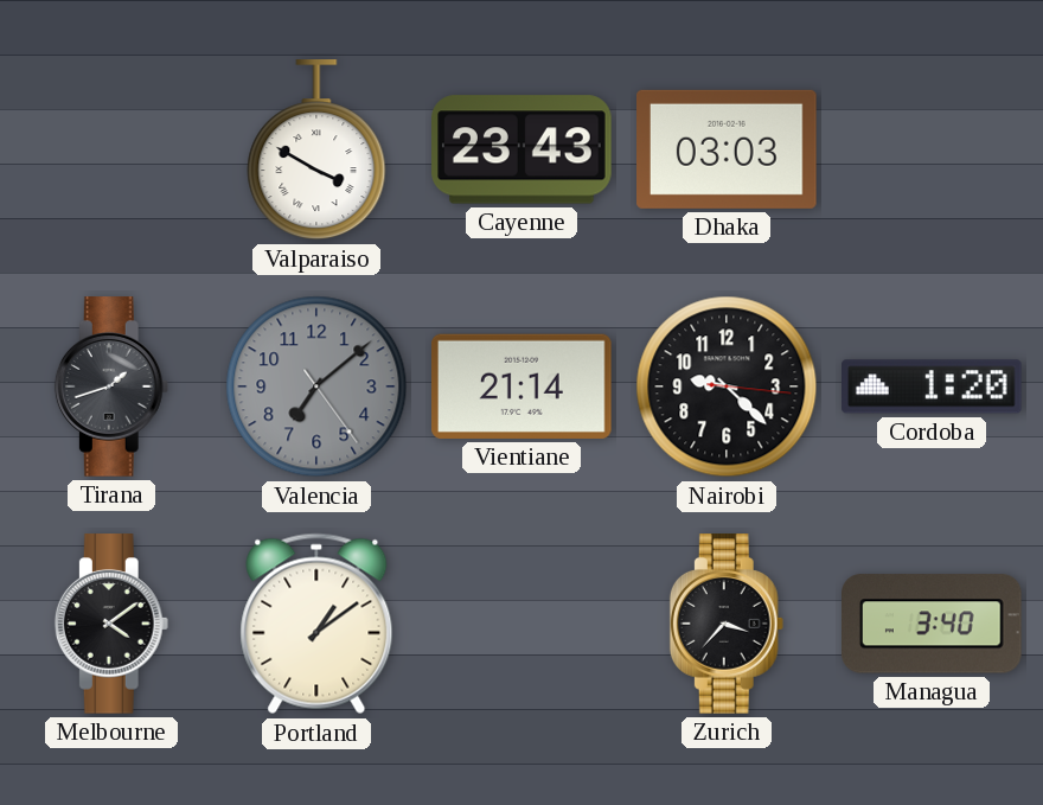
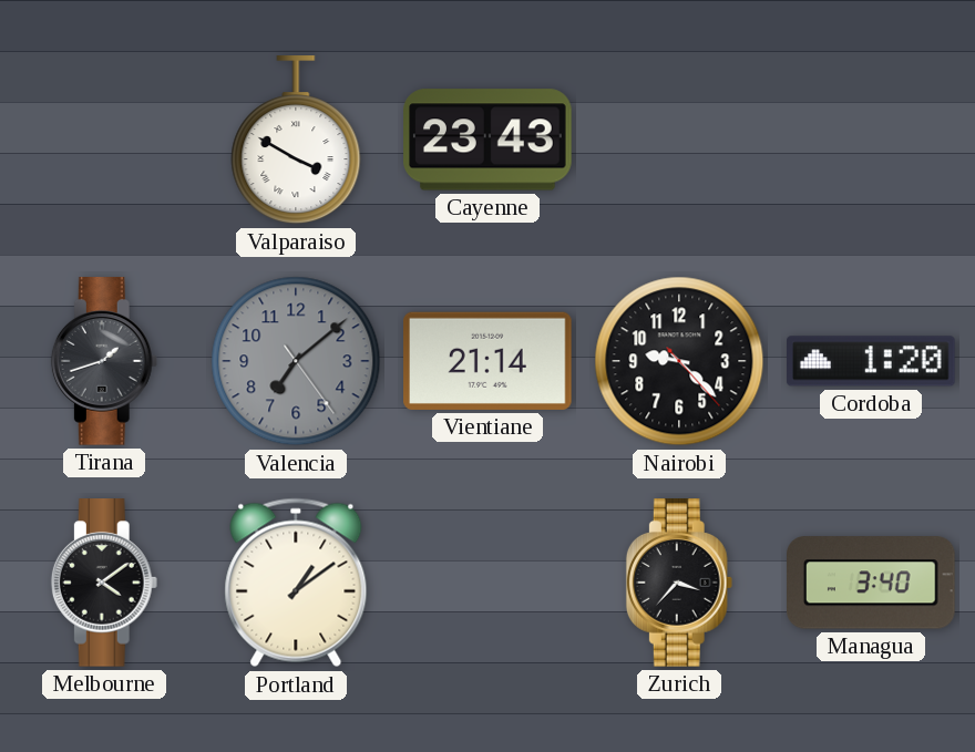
Dhaka: 03:03 -> none (728, 149)
Nairobi: 9:22:16 -> 9:22:23 (679, 361)
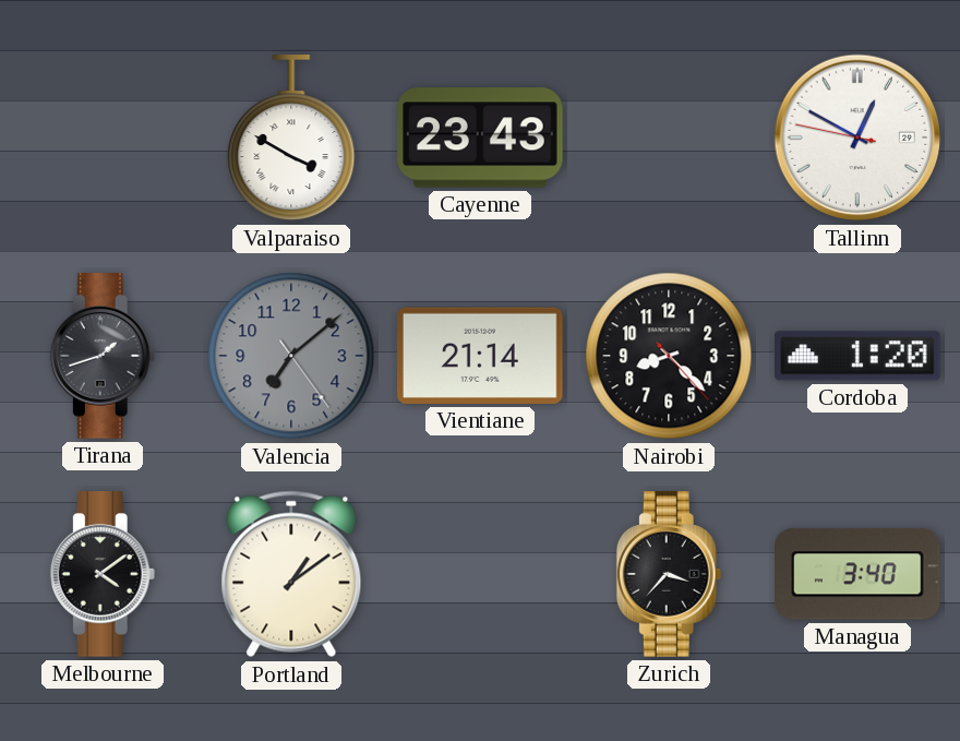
Tallinn: none -> 12:49 (857, 138)
Nairobi: 9:22 -> 8:22 (669, 356)
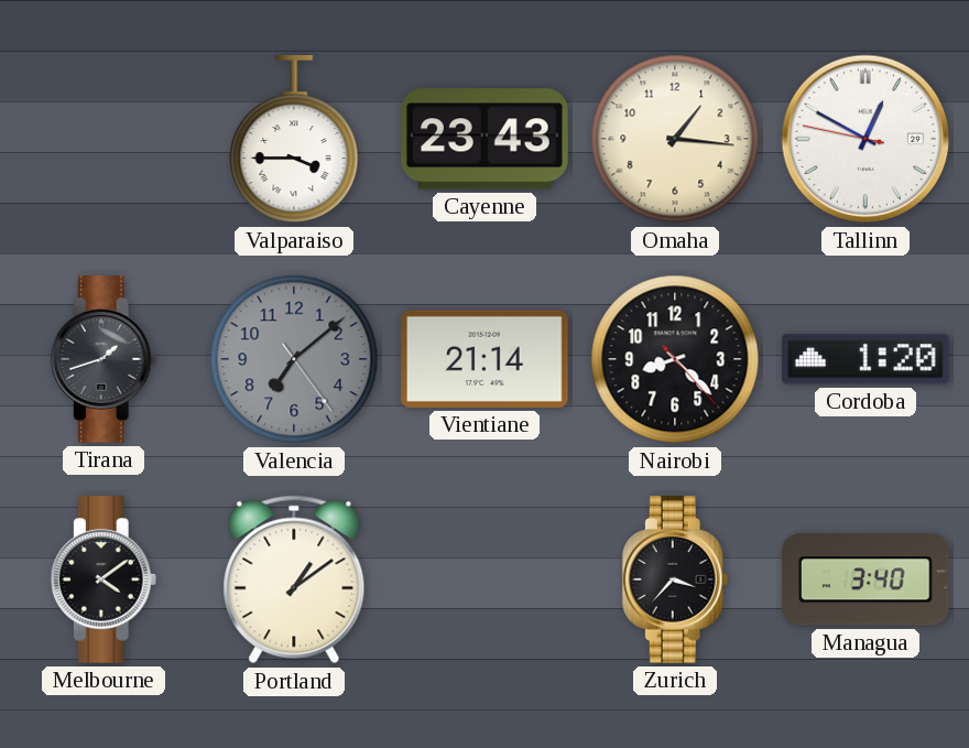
Valparaiso: 3:50 -> 3:45 (294, 140)
Omaha: none -> 1:16 (675, 139)
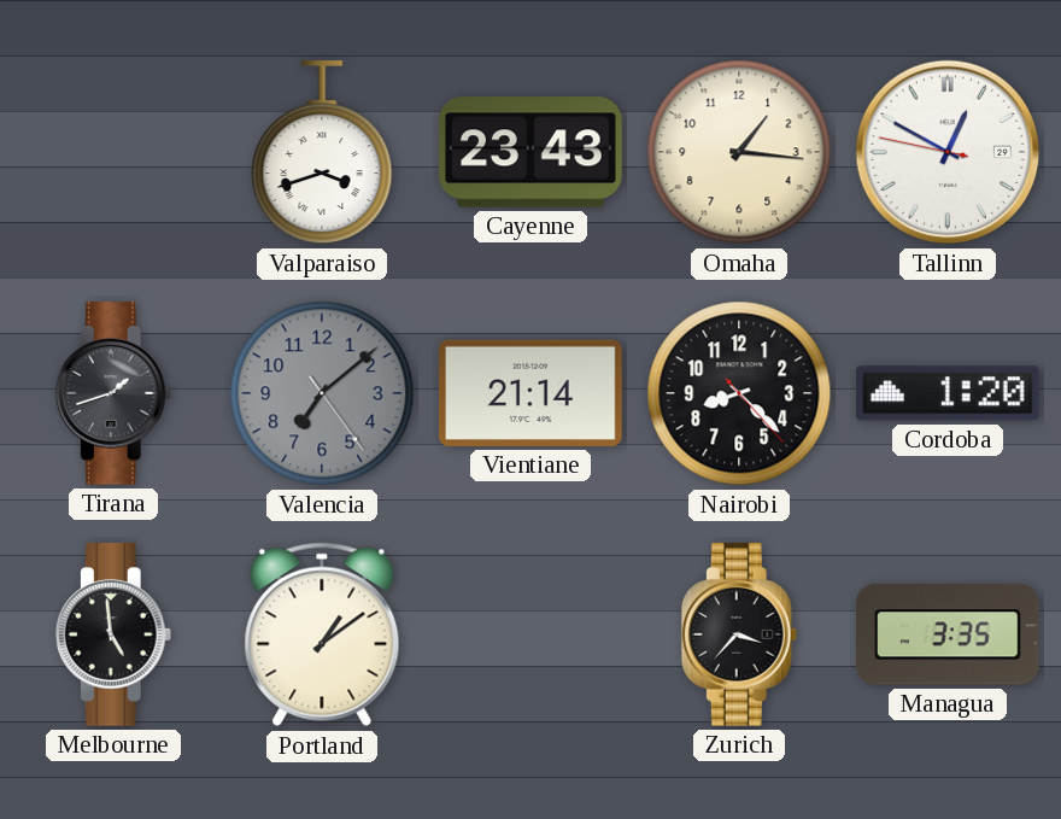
Valparaiso: 3:45 -> 3:42 (322, 153)
Melbourne: 4:09 -> 4:59 (113, 634)
Managua: 3:40 -> 3:35 (949, 634)
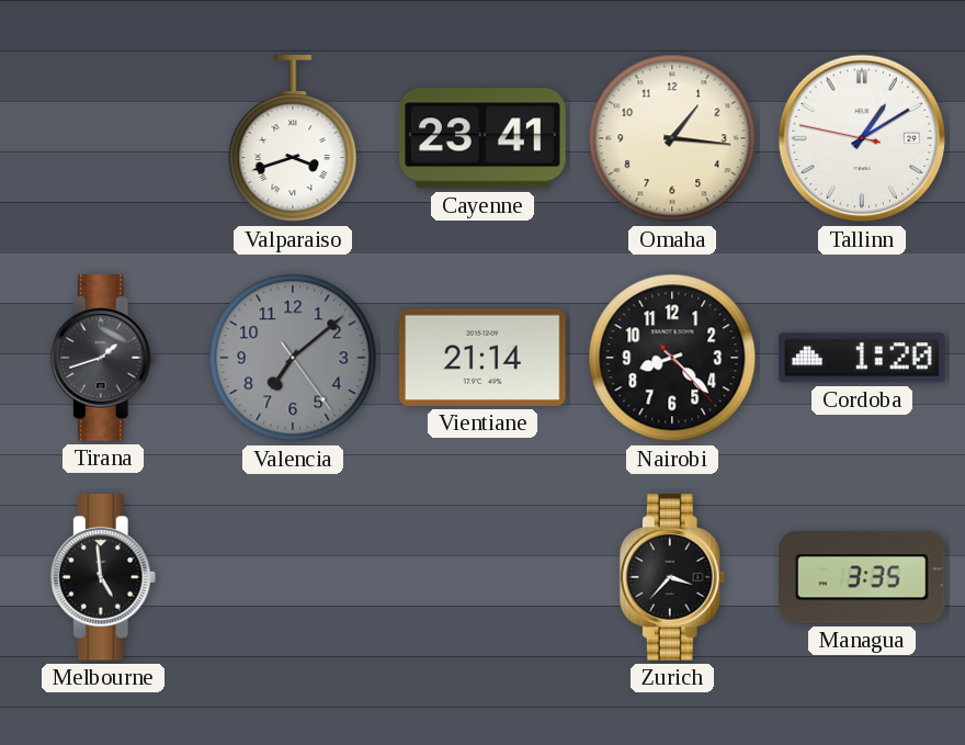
Cayenne: 23:43 -> 23:41 (483, 138)
Tallinn: 12:49 -> 1:09 (862, 138)
Portland: 1:09 -> none (322, 634)
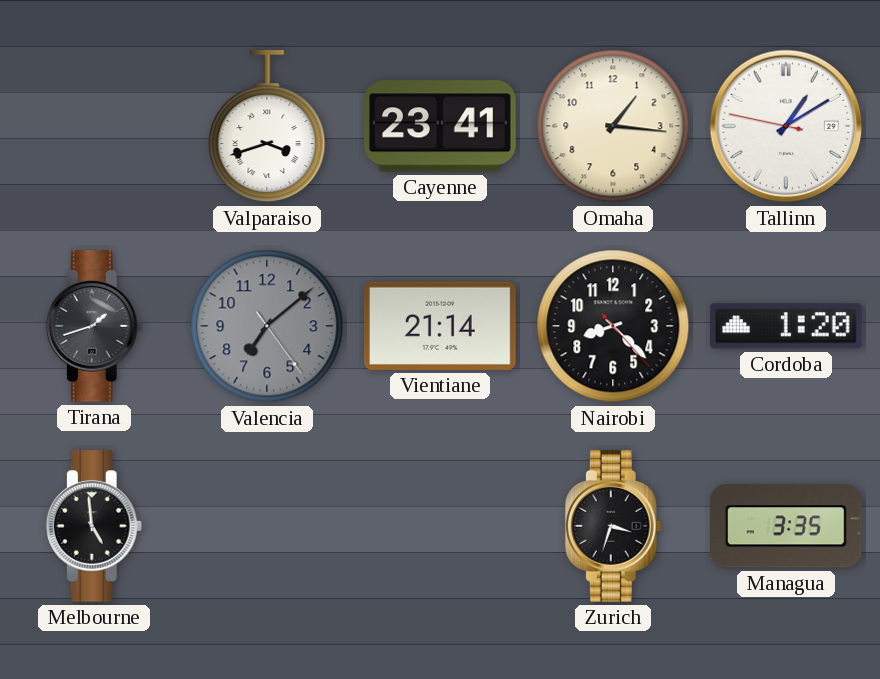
Zurich: 3:37 -> 3:33 (613, 526)
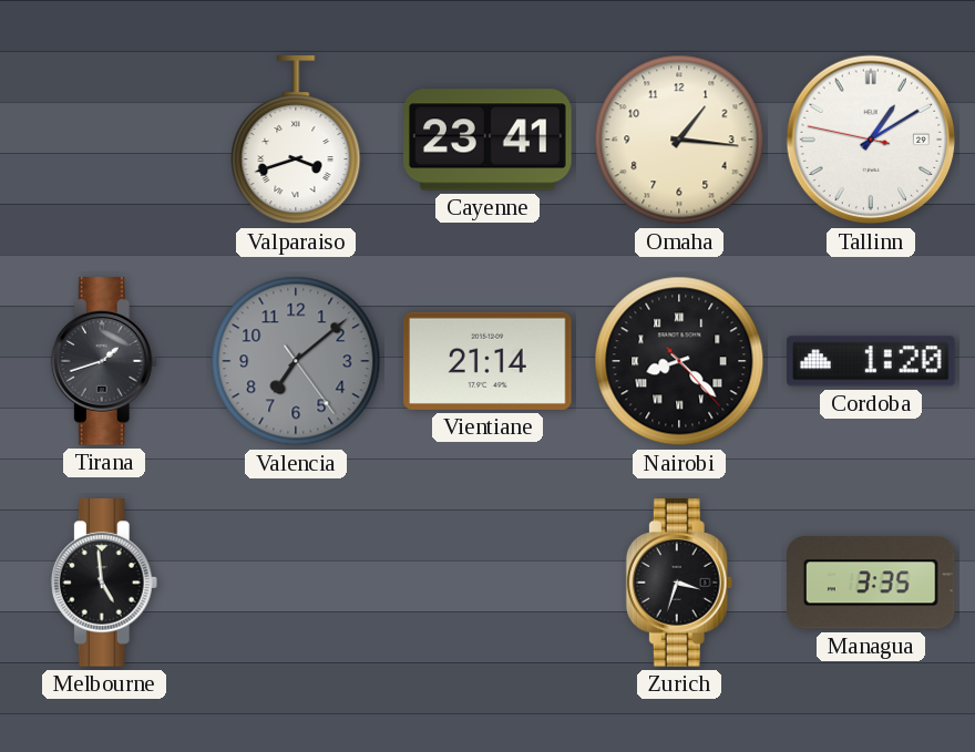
Nairobi numerals: Arabic -> Roman (679, 361)
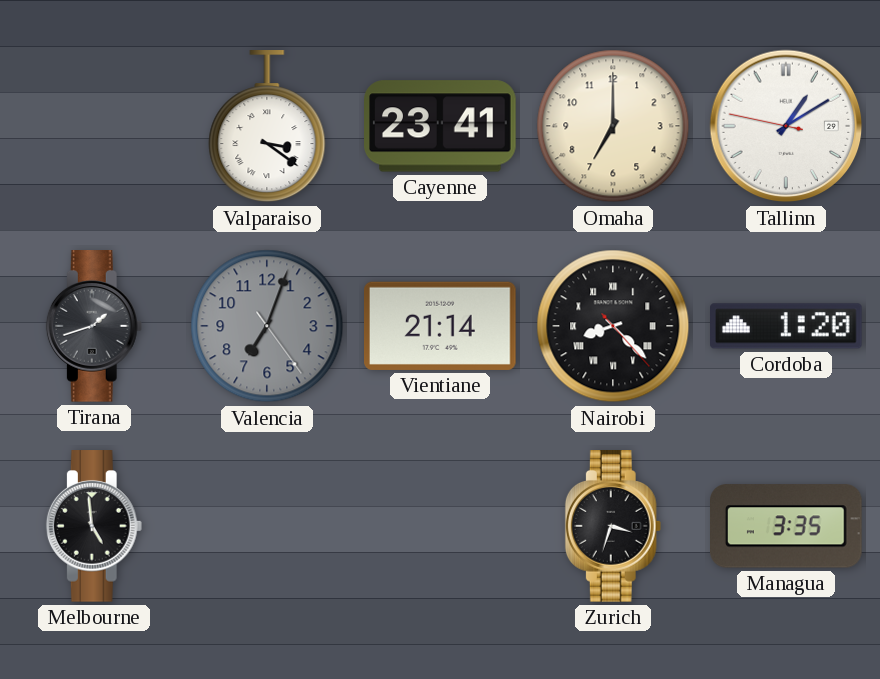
Valparaiso: 3:42 -> 3:21 (267, 127)
Omaha: 1:16 -> 7:00 (613, 126)
Valencia: 7:08 -> 7:03 (267, 326)
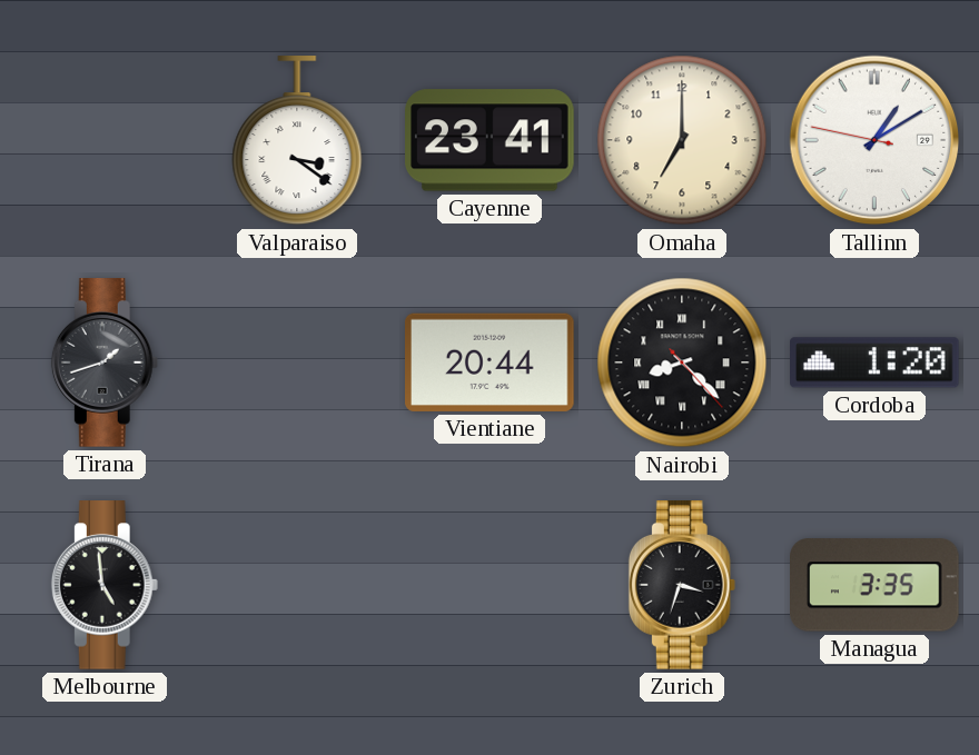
Valencia: 7:03 -> none (267, 326)
Vientiane: 21:14 -> 20:44 (491, 362)
